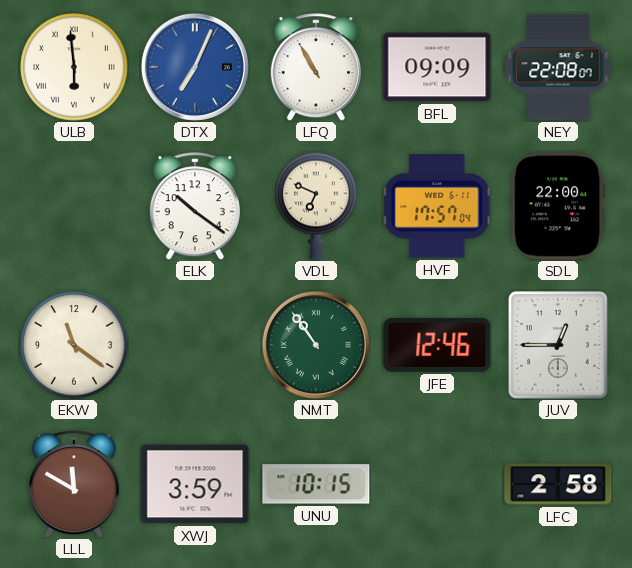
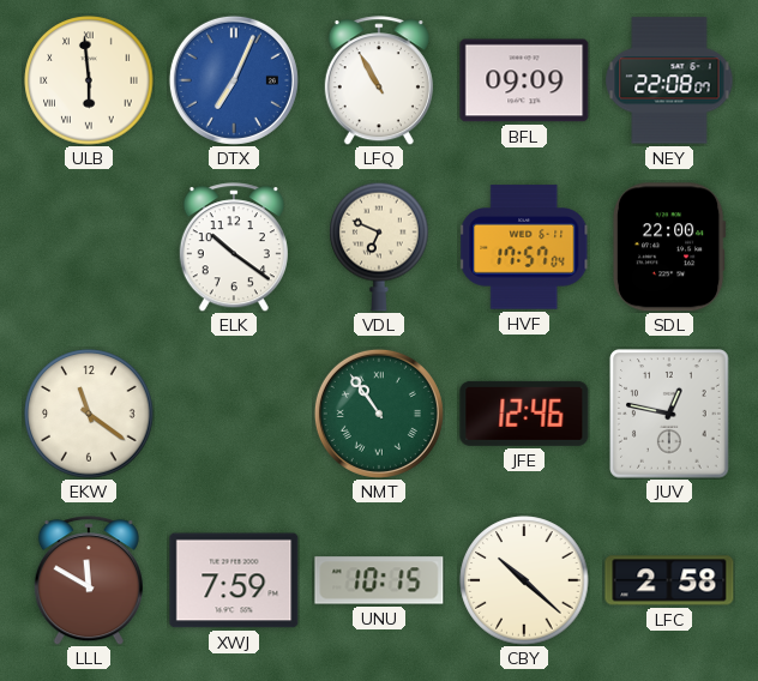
JUV: 12:45 -> 12:47 (669, 414)
XWJ: 3:59 -> 7:59 (234, 580)
CBY: none -> 10:22 (524, 580)
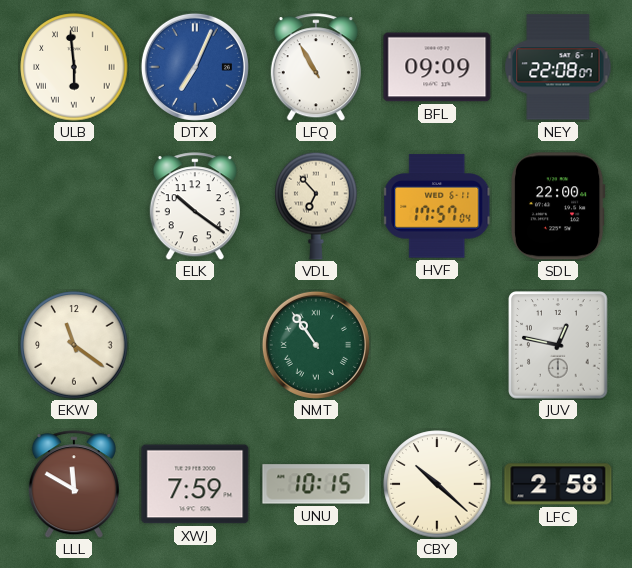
VDL: 6:49 -> 6:53 (316, 206)
JFE: 12:46 -> none (524, 414)
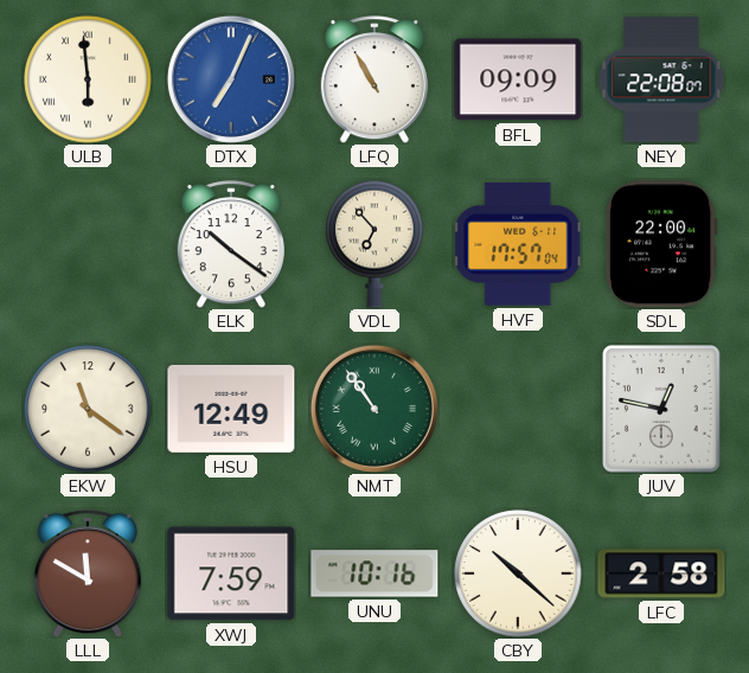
HSU: none -> 12:49 (231, 409)
UNU: 10:15 -> 10:16 (375, 573)
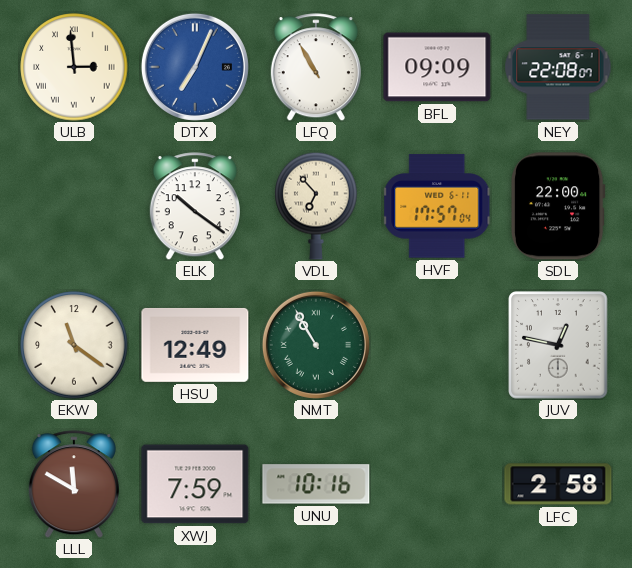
ULB: 5:59 -> 2:59 (74, 67)
NMT: 10:54 -> 10:55 (316, 345)
CBY: 10:22 -> none (518, 573)
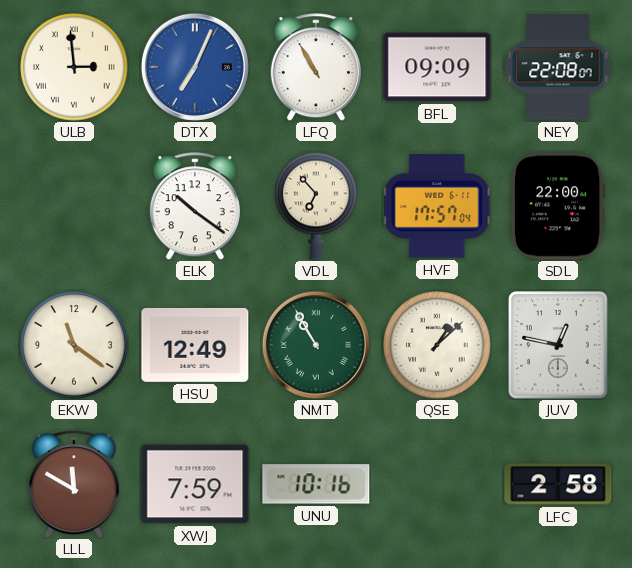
QSE: none -> 1:08 (437, 345)
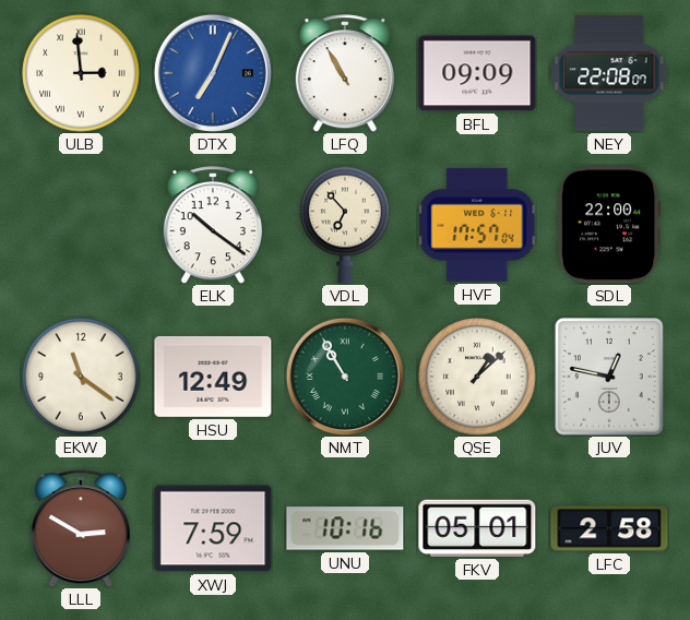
LLL: 11:50 -> 2:50 (81, 528)
FKV: none -> 05:01 (477, 528)
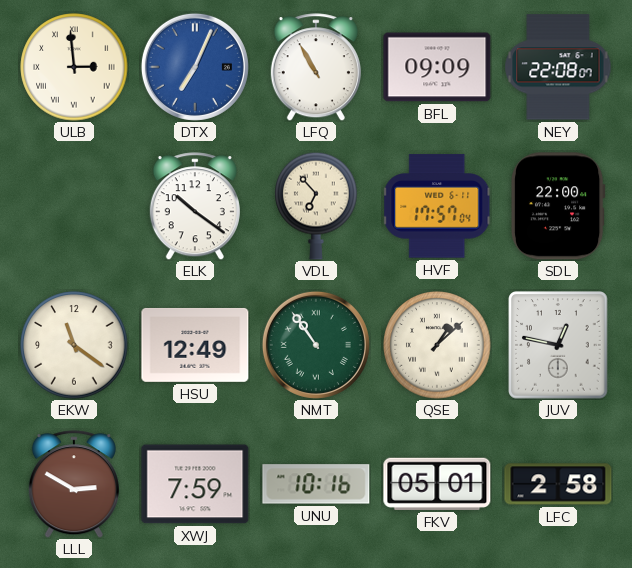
NMT: 10:55 -> 10:54 (316, 345)
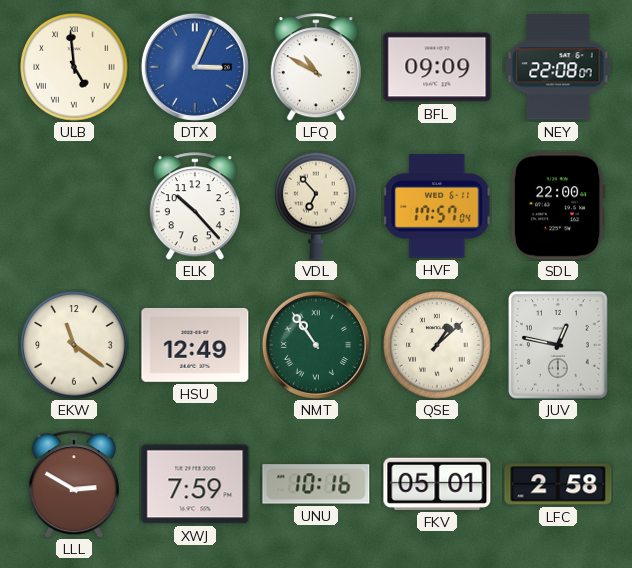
ULB: 2:59 -> 4:59 (74, 67)
DTX: 7:04 -> 3:04 (195, 67)
LFQ: 10:55 -> 10:50 (316, 67)
ELK: 10:21 -> 10:23 (195, 206)
